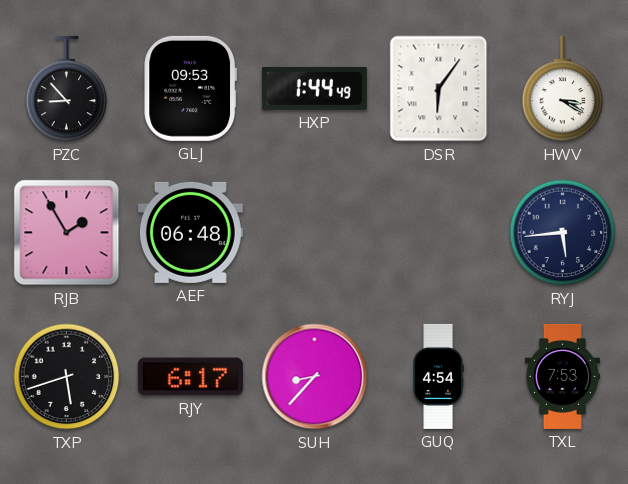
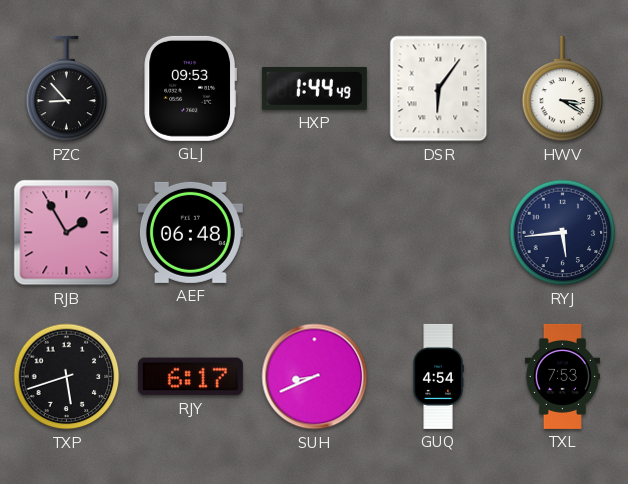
SUH: 8:37 -> 8:41 (315, 377)
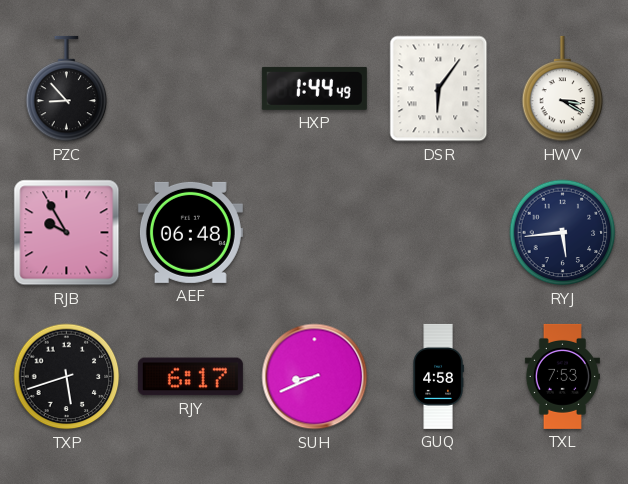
GLJ: 09:53 -> none (191, 88)
RJB: 1:55 -> 9:55 (67, 233)
GUQ: 4:54 -> 4:58 (438, 376)
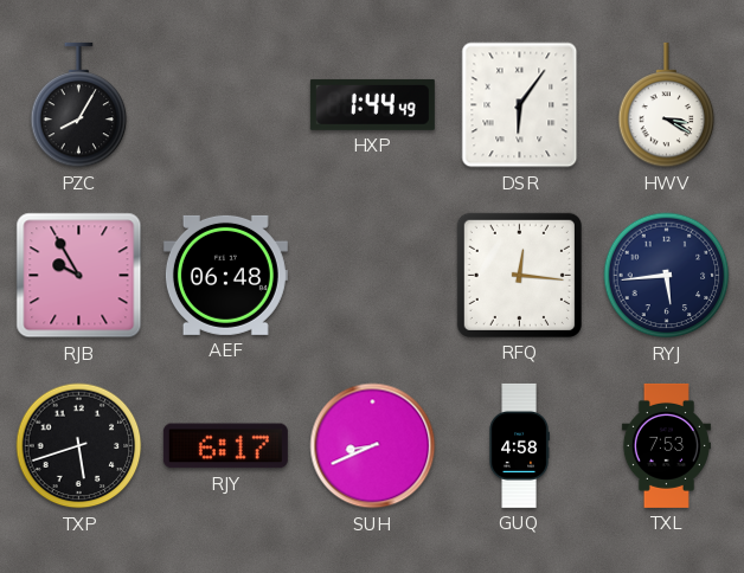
PZC: 8:53 -> 8:05 (79, 105)
RFQ: none -> 12:16 (519, 275)
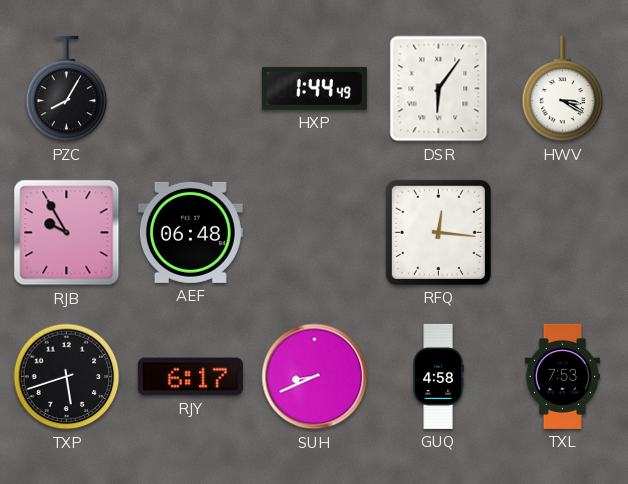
RYJ: 5:44 -> none (667, 276)
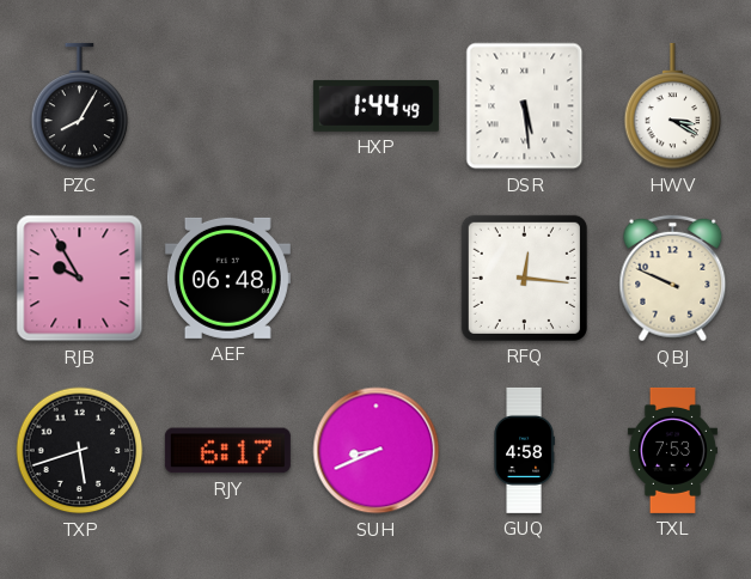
DSR: 6:06 -> 5:29 (525, 106)
QBJ: none -> 9:49 (673, 279)
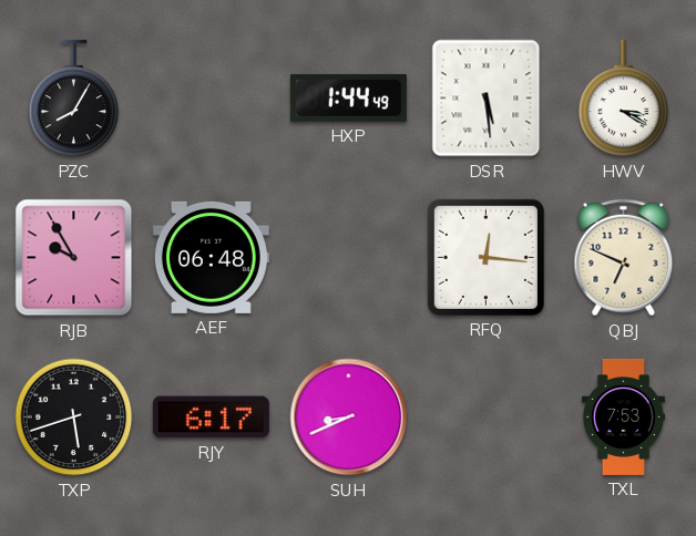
QBJ: 9:49 -> 6:49 (624, 258)
GUQ: 4:58 -> none (524, 450)
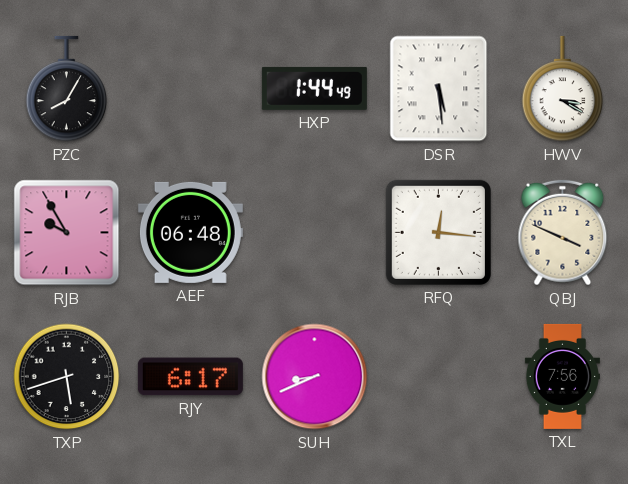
QBJ: 6:49 -> 3:49 (563, 233)
TXL: 7:53 -> 7:56 (562, 376)
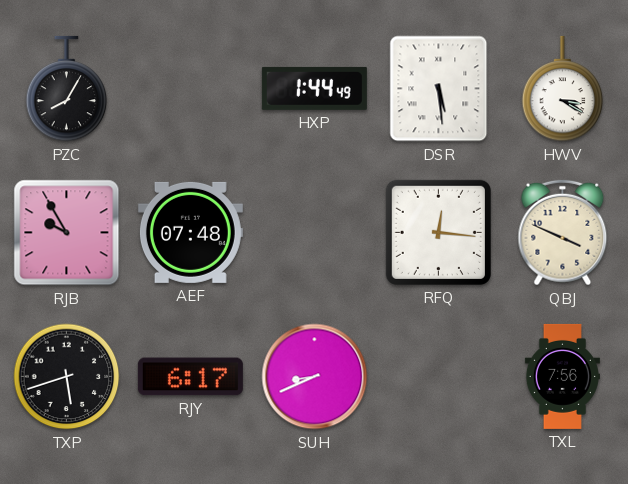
AEF: 06:48 -> 07:48 (190, 232)
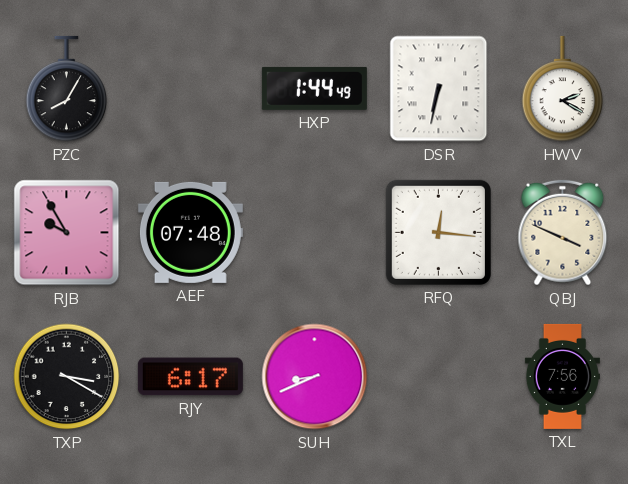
DSR: 5:29 -> 6:32 (439, 89)
HWV: 3:20 -> 2:20 (563, 89)
TXP: 5:42 -> 3:20 (67, 377)
